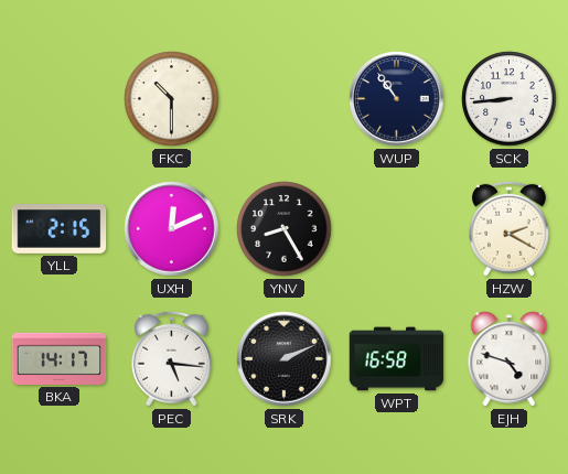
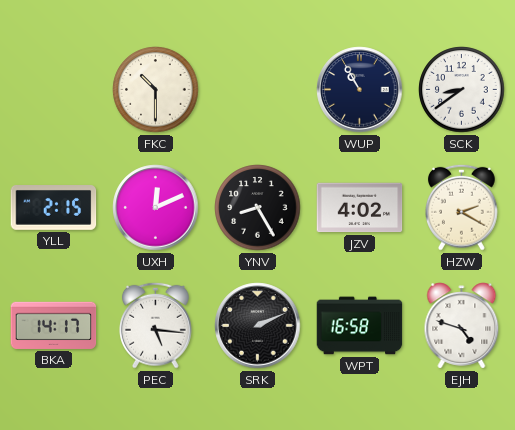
WUP: 10:54 -> 10:55 (360, 90)
SCK: 8:44 -> 8:39 (462, 90)
JZV: none -> 4:02 (360, 208)
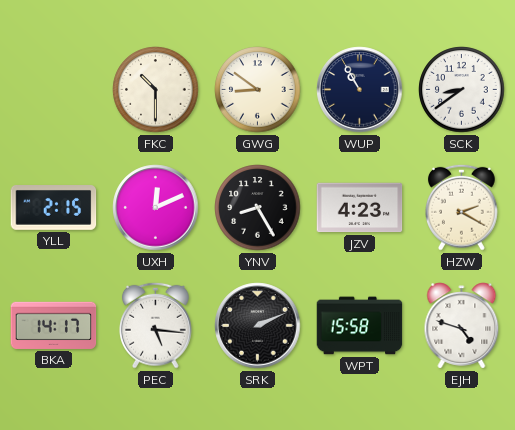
GWG: none -> 8:51 (258, 90)
JZV: 4:02 -> 4:23 (360, 208)
WPT: 16:58 -> 15:58 (360, 326)
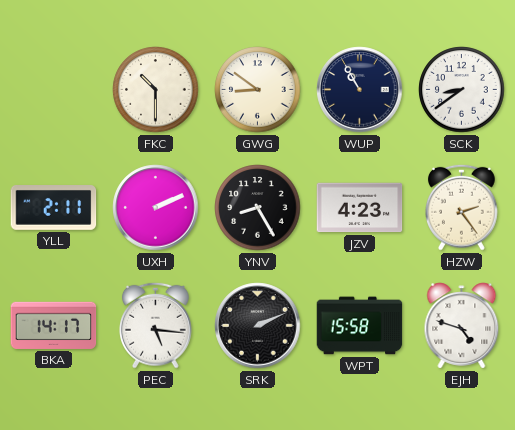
YLL: 2:15 -> 2:11 (54, 208)
UXH: 12:11 -> 2:11 (156, 208)
HZW: 2:20 -> 2:24 (462, 207)
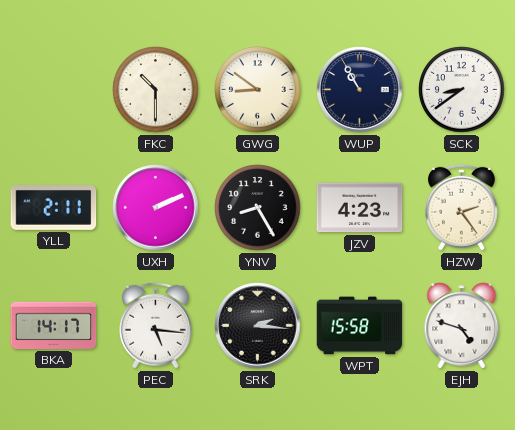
SRK: 2:11 -> 2:16 (258, 326)
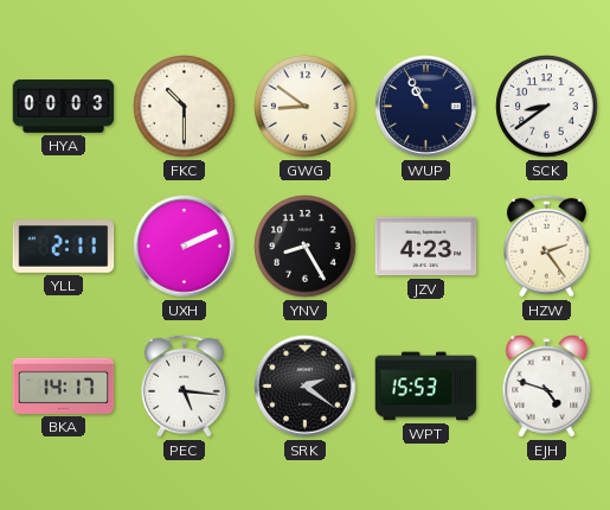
HYA: none -> 00:03 (64, 107)
SRK: 2:16 -> 2:21 (306, 387)
WPT: 15:58 -> 15:53 (426, 387)
